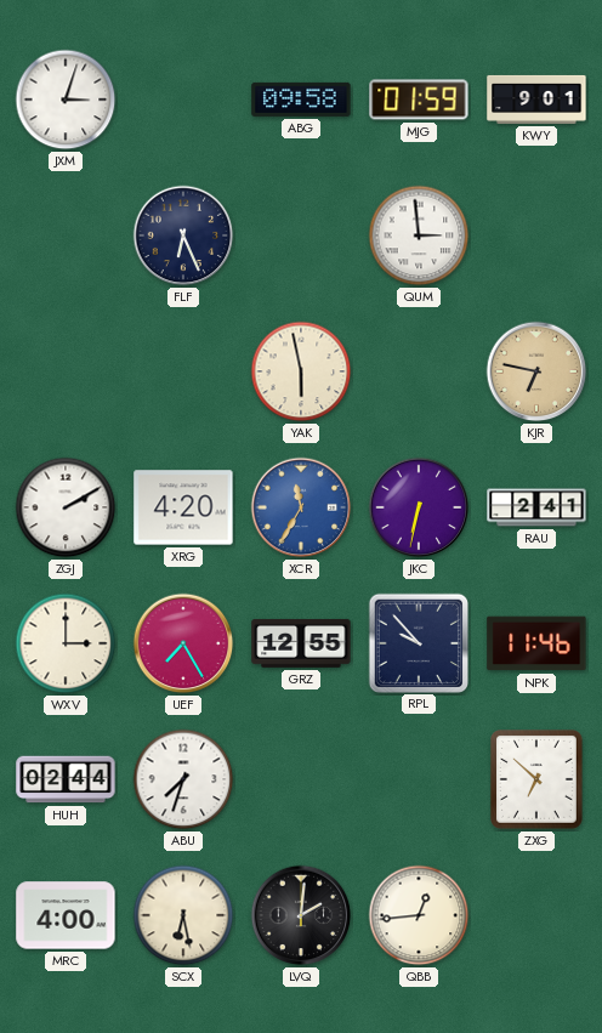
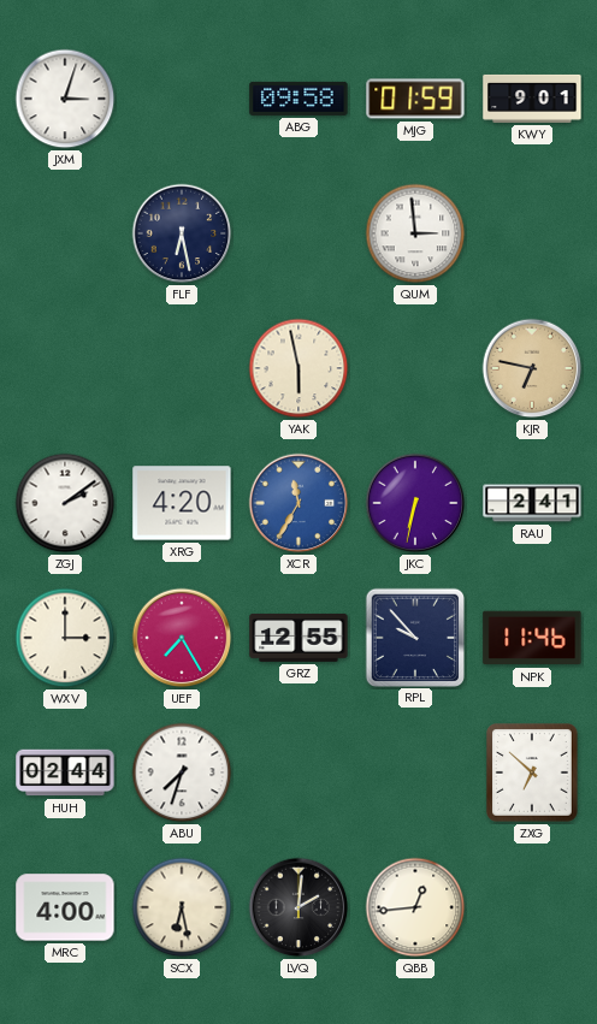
FLF: 6:26 -> 6:28 (182, 233)
ZGJ: 2:10 -> 2:09 (65, 503)
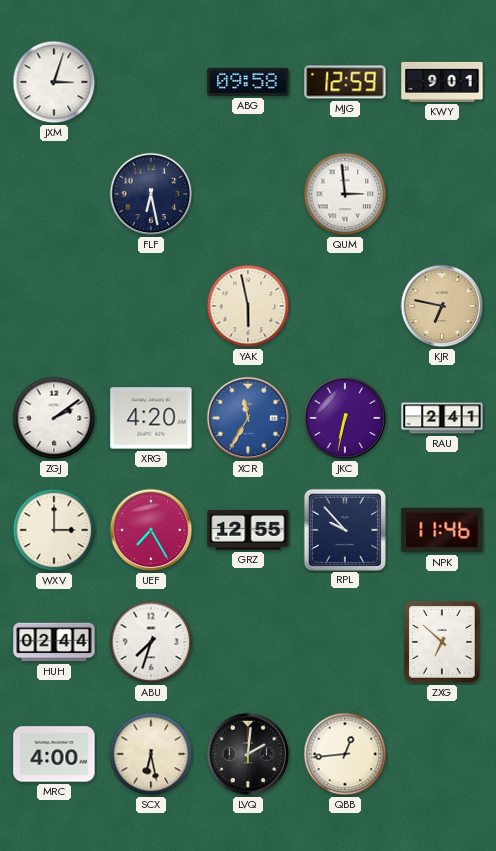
MJG: 01:59 -> 12:59 (345, 82)
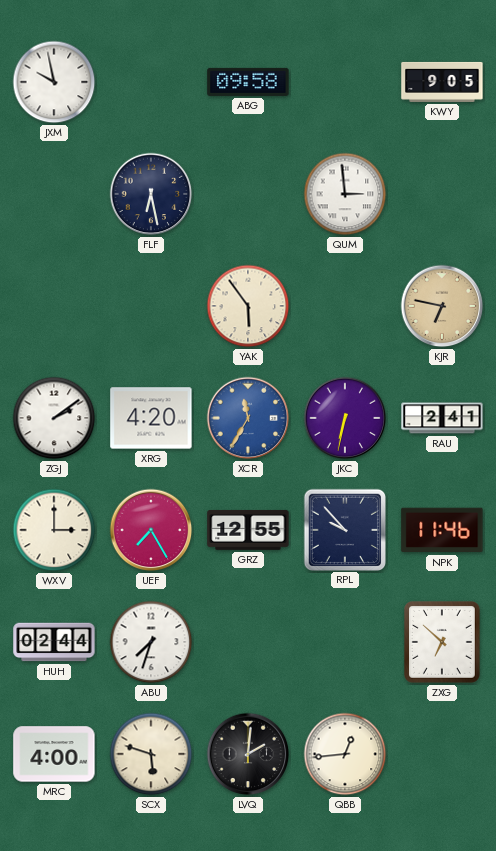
JXM: 3:03 -> 9:58 (54, 82)
MJG: 12:59 -> none (345, 82)
KWY: 9:01 -> 9:05 (442, 82)
YAK: 5:58 -> 5:54 (248, 306)
SCX: 6:28 -> 5:48 (151, 754)
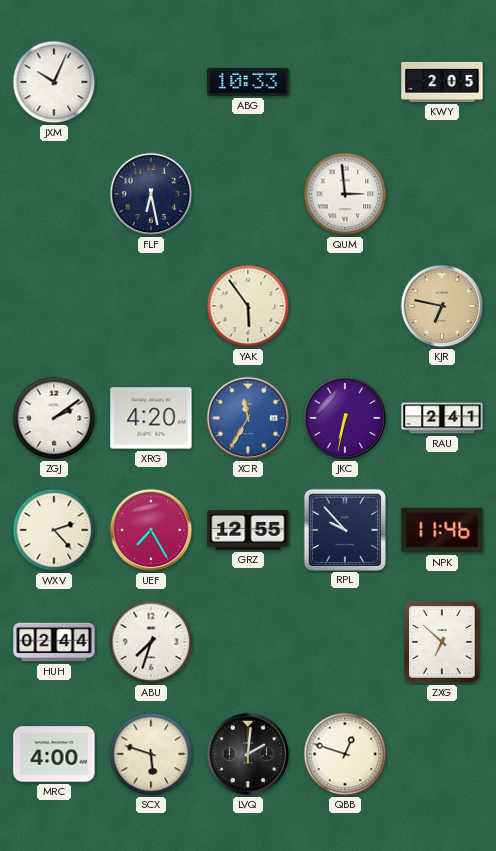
JXM: 9:58 -> 10:04 (54, 82)
ABG: 09:58 -> 10:33 (248, 82)
KWY: 9:05 -> 2:05 (442, 82)
WXV: 3:00 -> 2:23 (54, 530)
QBB: 12:44 -> 12:48 (345, 754)
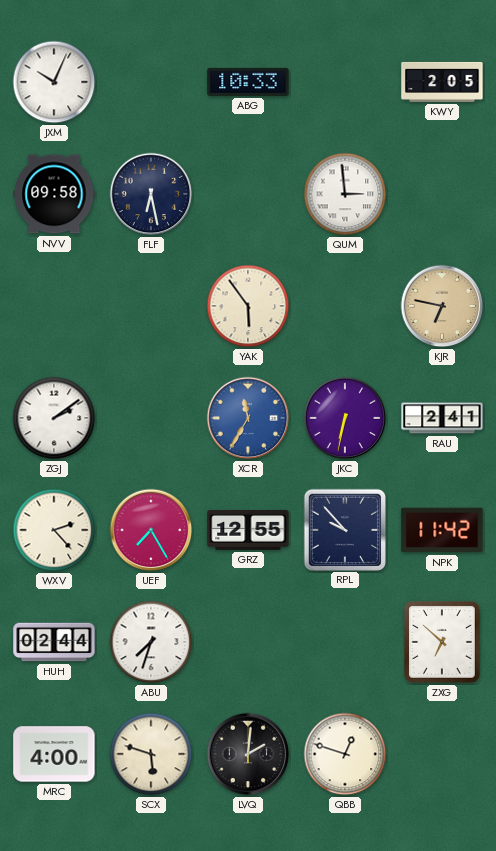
NVV: none -> 09:58 (54, 194)
XRG: 4:20 -> none (151, 418)
NPK: 11:46 -> 11:42 (442, 530)
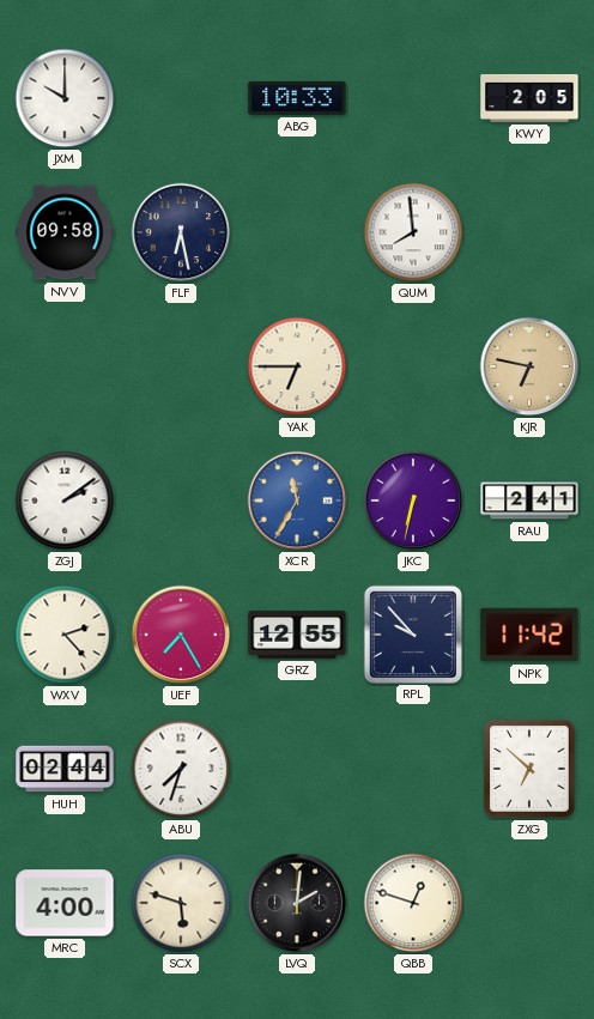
JXM: 10:04 -> 10:00 (65, 98)
QUM: 2:59 -> 7:59 (413, 232)
YAK: 5:54 -> 6:45 (297, 366)
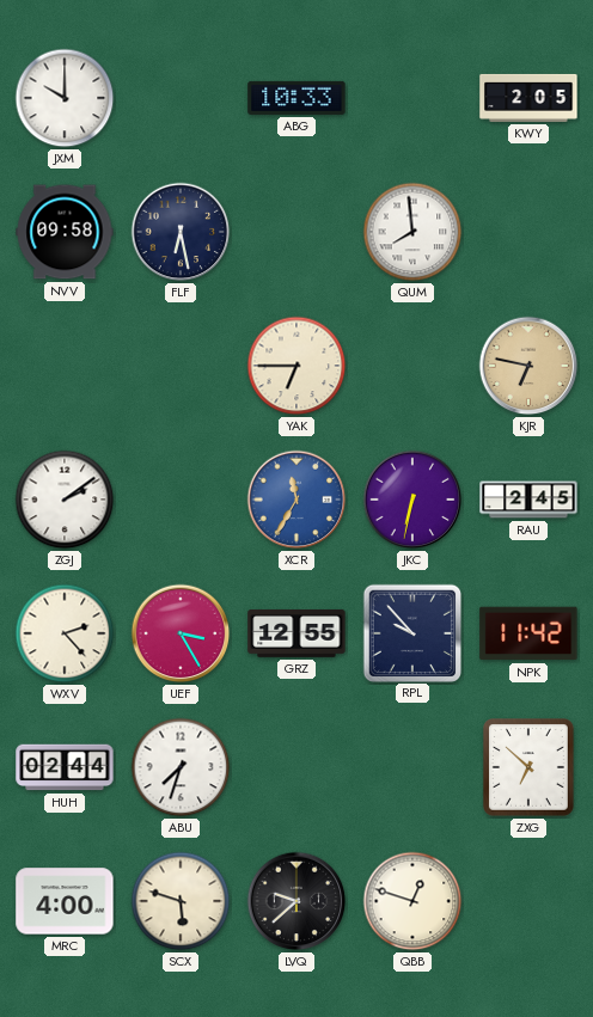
RAU: 2:41 -> 2:45 (528, 500)
UEF: 7:25 -> 3:25 (181, 633)
LVQ: 2:01 -> 9:38 (296, 901)
